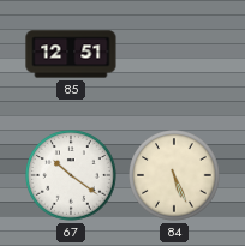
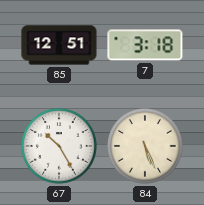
7: none -> 3:18 (145, 45)
67: 10:21 -> 10:25 (59, 146)
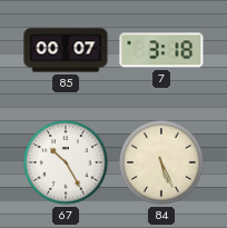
85: 12:51 -> 00:07 (66, 50)
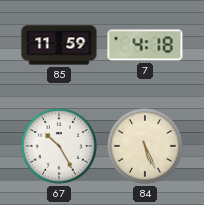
85: 00:07 -> 11:59 (59, 45)
7: 3:18 -> 4:18 (145, 45)
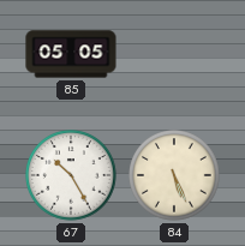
85: 11:59 -> 05:05 (71, 54)
7: 4:18 -> none (145, 45)
